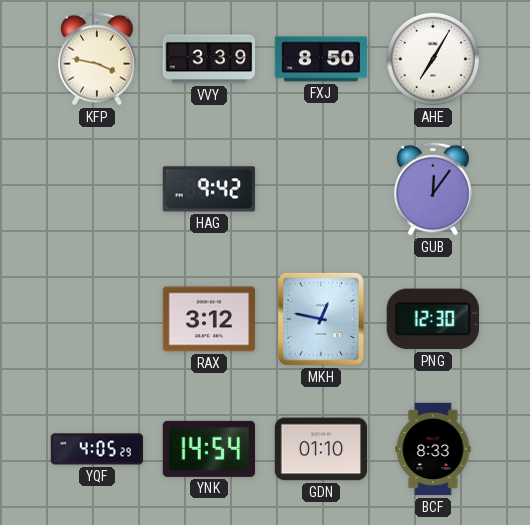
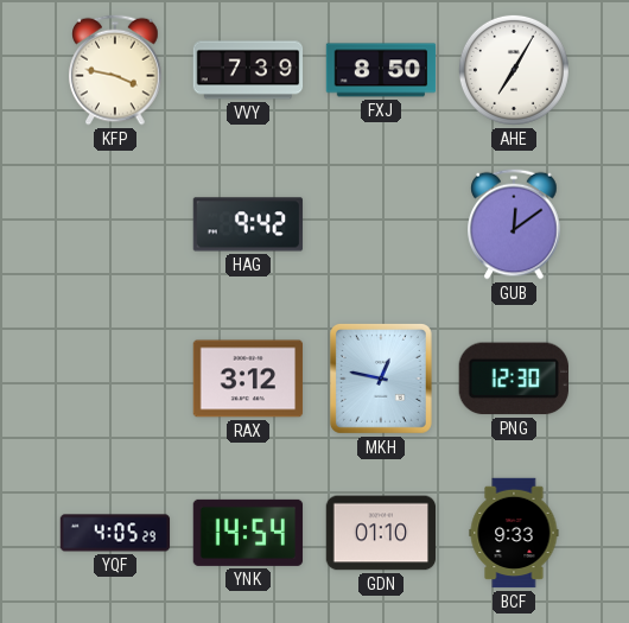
VVY: 3:39 -> 7:39 (248, 70)
GUB: 12:06 -> 12:09 (514, 224)
BCF: 8:33 -> 9:33 (514, 533)
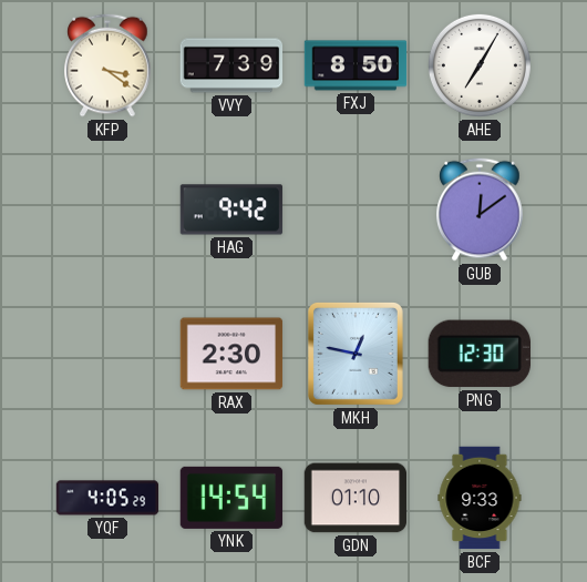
KFP: 3:47 -> 3:21 (107, 65)
RAX: 3:12 -> 2:30 (231, 354)
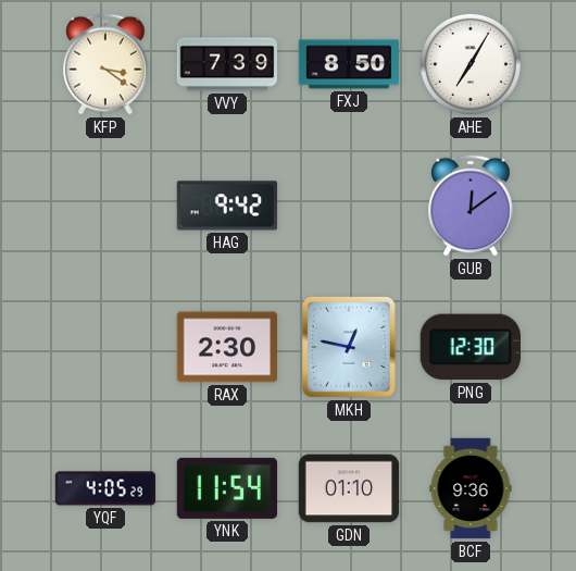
YNK: 14:54 -> 11:54 (227, 488)
BCF: 9:33 -> 9:36 (471, 488)
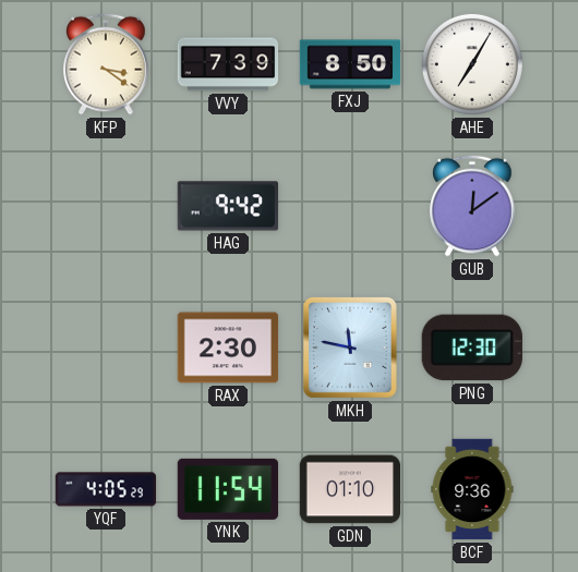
MKH: 12:47 -> 11:47 (350, 348)
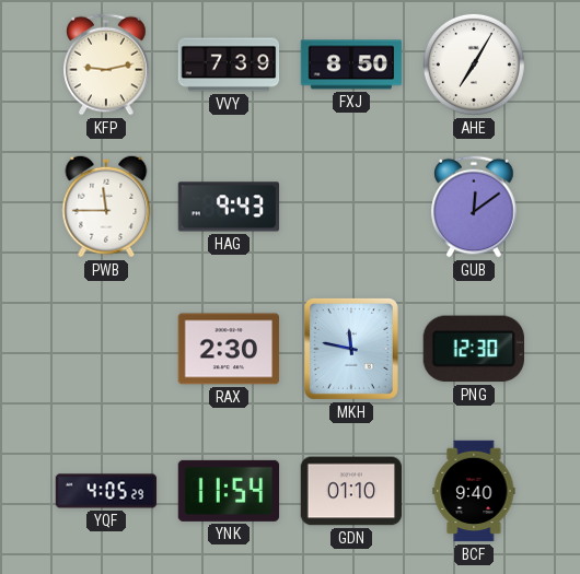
KFP: 3:21 -> 9:13 (106, 65)
PWB: none -> 11:45 (106, 207)
HAG: 9:42 -> 9:43 (229, 207)
BCF: 9:36 -> 9:40 (474, 491)
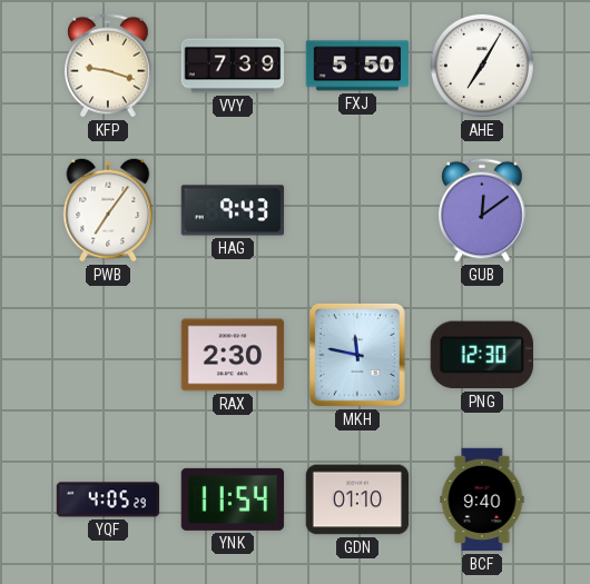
KFP: 9:13 -> 9:18 (108, 66)
FXJ: 8:50 -> 5:50 (357, 66)
PWB: 11:45 -> 7:06 (108, 210)
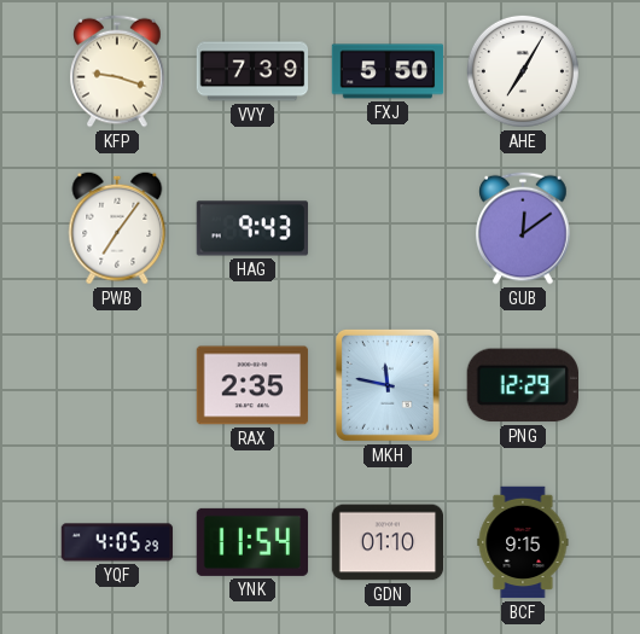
RAX: 2:30 -> 2:35 (252, 385)
PNG: 12:30 -> 12:29 (523, 385)
BCF: 9:40 -> 9:15 (523, 542)
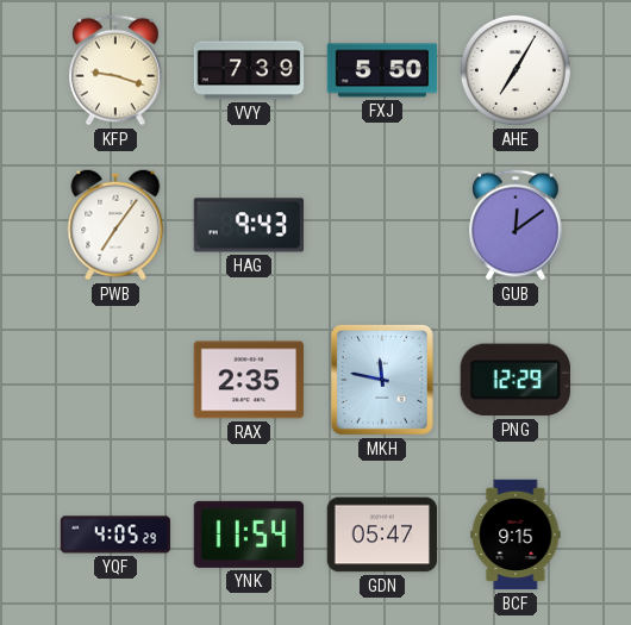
GDN: 01:10 -> 05:47 (382, 535)
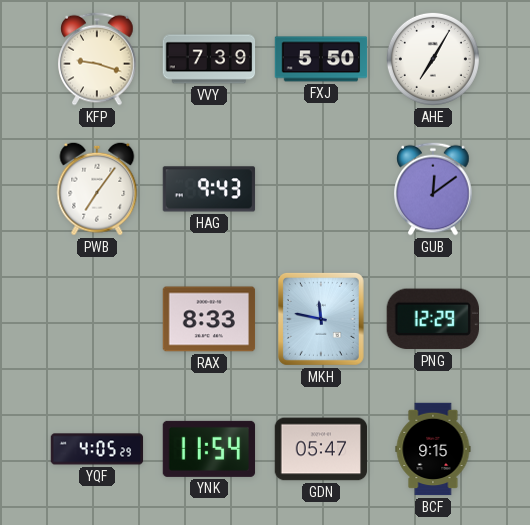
RAX: 2:35 -> 8:33 (209, 319)
